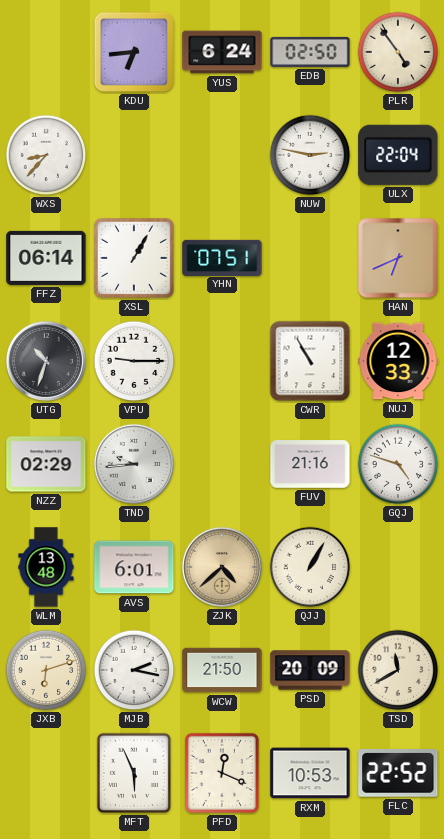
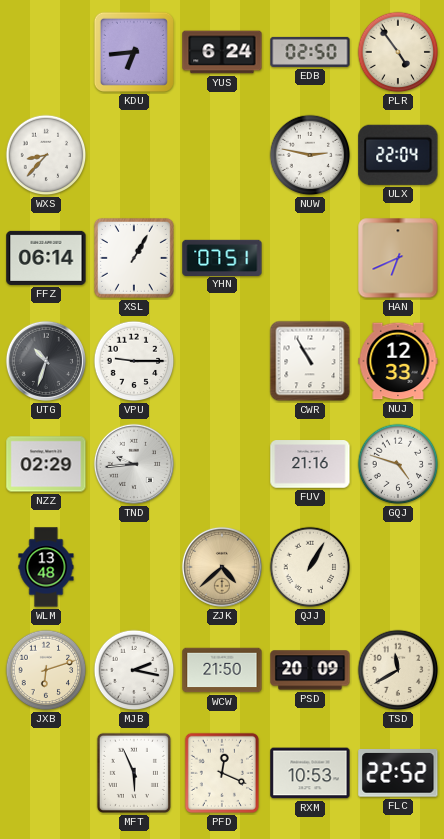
AVS: 6:01 -> none (134, 567)
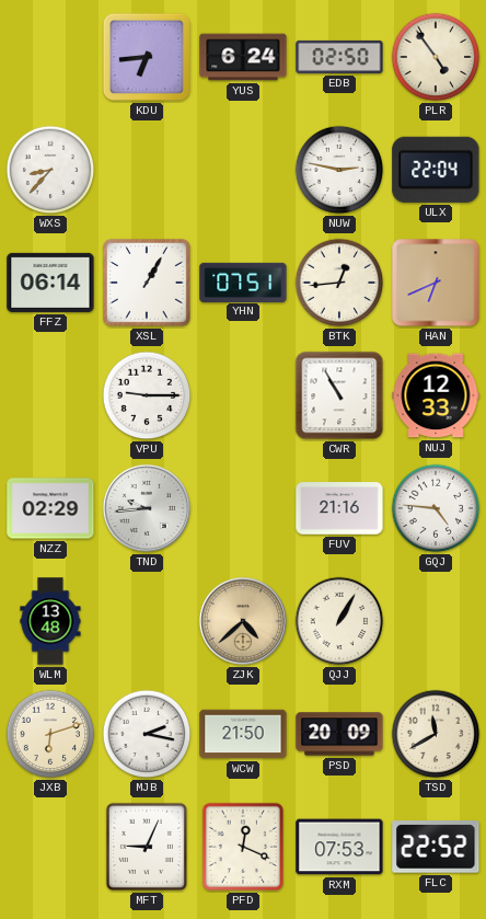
BTK: none -> 12:44 (339, 283)
UTG: 10:33 -> none (46, 361)
GQJ: 4:48 -> 4:46 (436, 508)
MFT: 5:56 -> 9:04 (147, 847)
RXM: 10:53 -> 07:53 (339, 847)
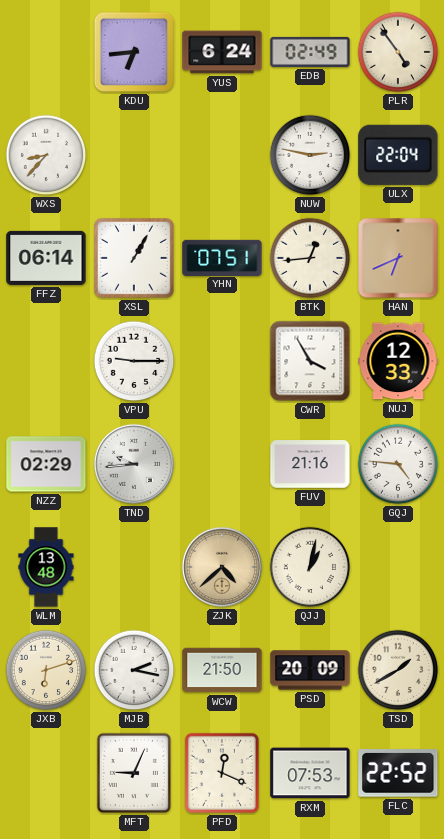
EDB: 02:50 -> 02:49 (310, 52)
CWR: 10:55 -> 3:55 (310, 361)
QJJ: 1:05 -> 1:02 (310, 567)
TSD: 11:40 -> 1:40 (398, 670)
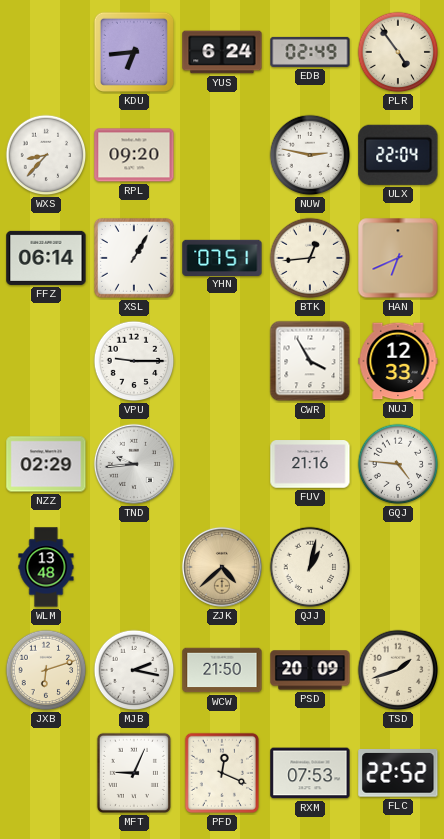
RPL: none -> 09:20 (134, 155)
TSD: 1:40 -> 1:42 (398, 670)
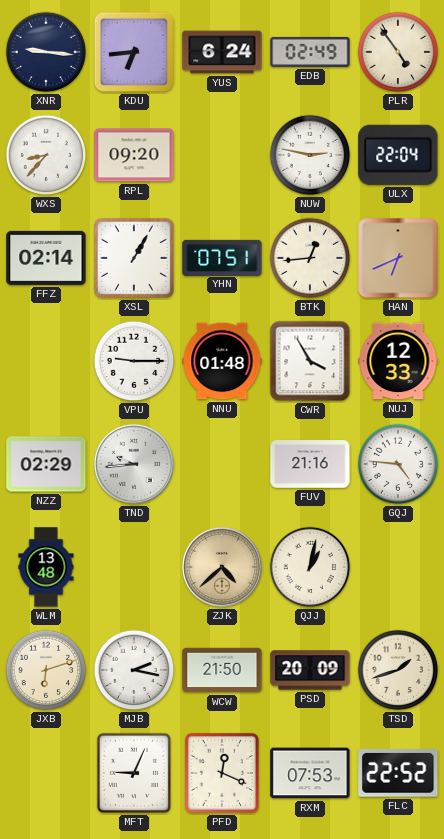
XNR: none -> 9:16 (46, 52)
FFZ: 06:14 -> 02:14 (46, 258)
NNU: none -> 01:48 (222, 361)
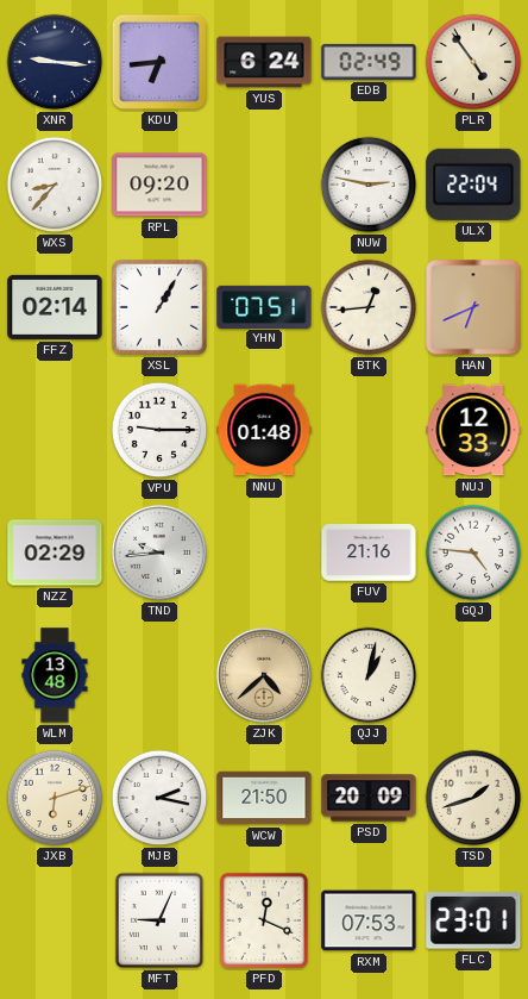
CWR: 3:55 -> none (310, 361)
FLC: 22:52 -> 23:01 (473, 920)
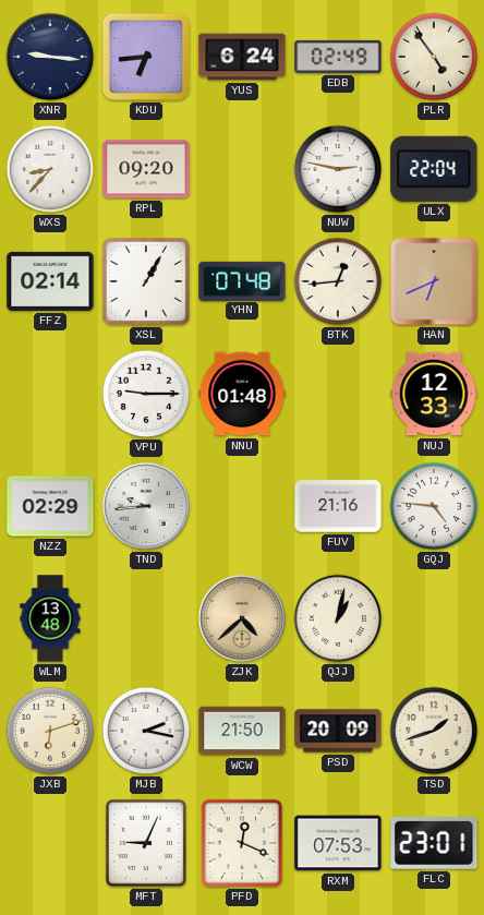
YHN: 07:51 -> 07:48 (242, 280)
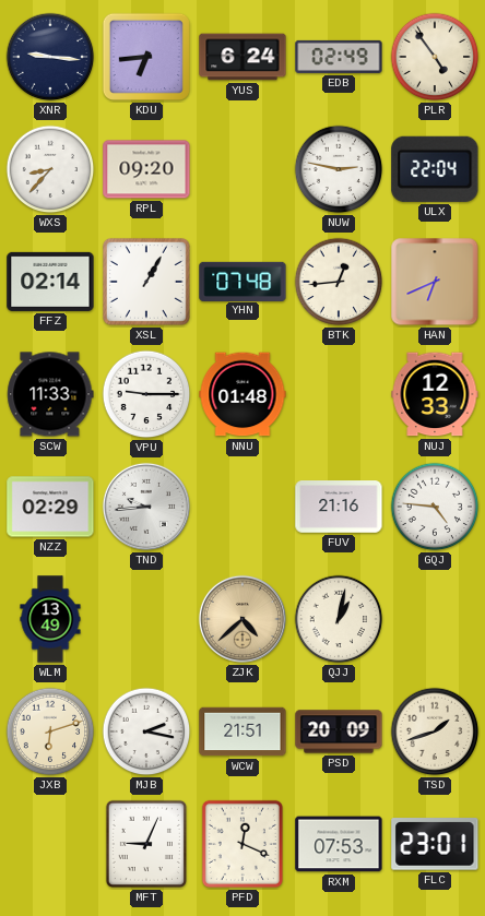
SCW: none -> 11:33 (50, 394)
WLM: 13:48 -> 13:49 (50, 619)
WCW: 21:50 -> 21:51 (242, 731)
